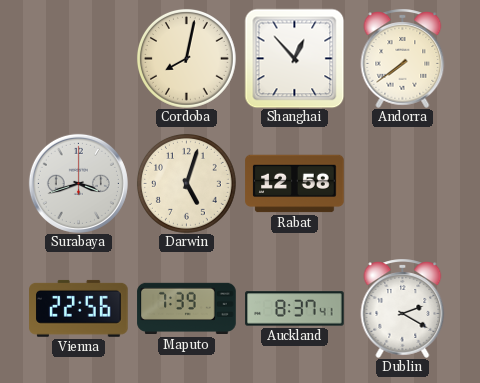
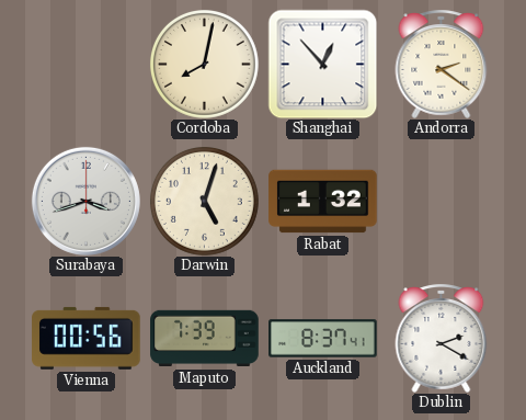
Andorra: 7:39 -> 2:21 (442, 64)
Rabat: 12:58 -> 1:32 (323, 202)
Vienna: 22:56 -> 00:56 (87, 338)
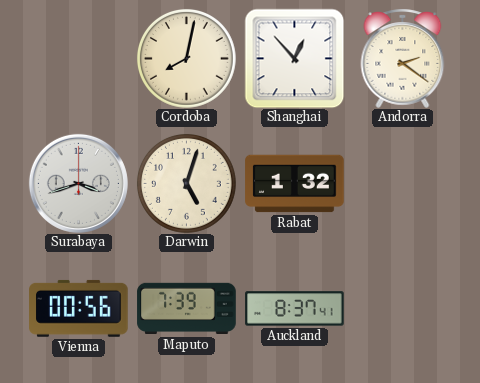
Dublin: 2:20 -> none (442, 338)
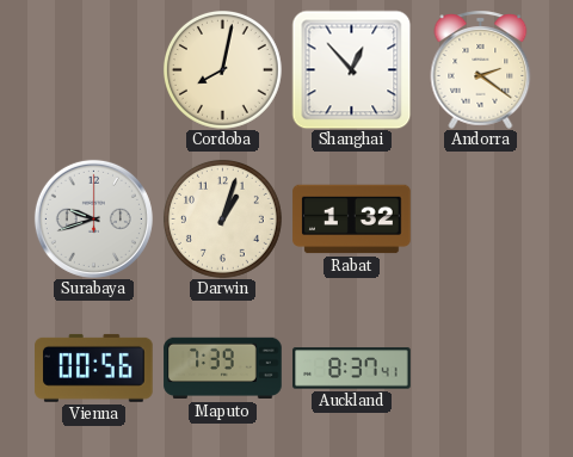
Surabaya: 3:42 -> 9:42 (93, 218)
Darwin: 5:03 -> 1:03 (222, 218)
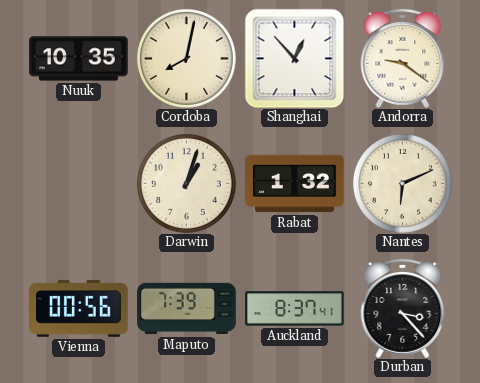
Nuuk: none -> 10:35 (79, 59)
Andorra: 2:21 -> 9:21 (403, 58)
Surabaya: 9:42 -> none (93, 218)
Nantes: none -> 6:11 (402, 183)
Durban: none -> 3:23 (403, 308)
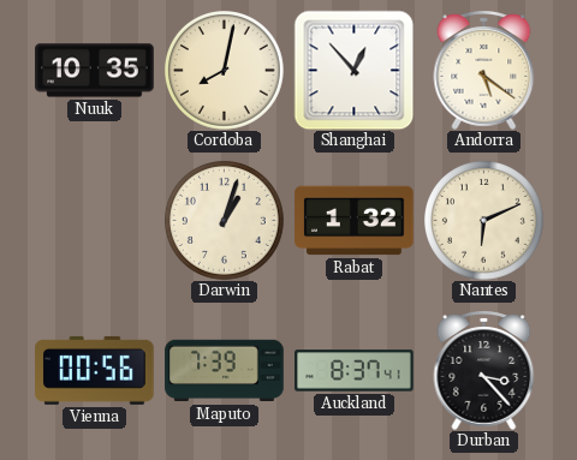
Andorra: 9:21 -> 5:21 (484, 70)
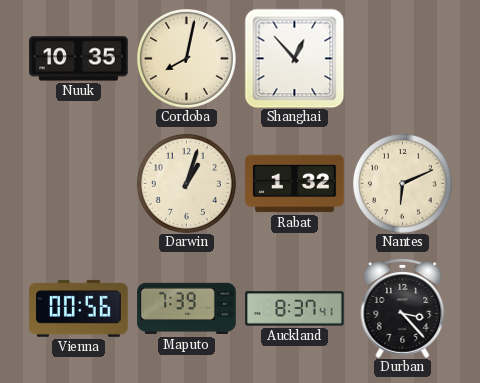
Andorra: 5:21 -> none (484, 70)
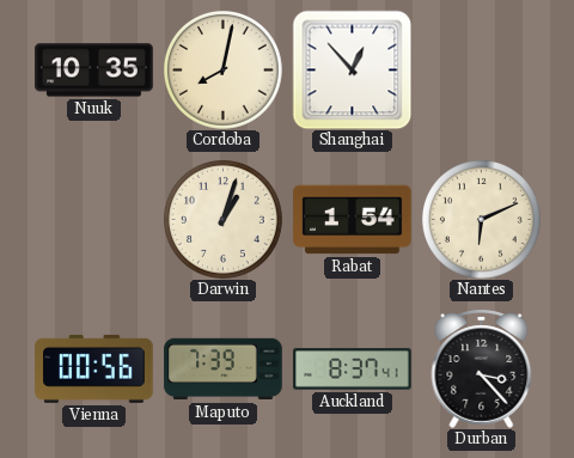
Rabat: 1:32 -> 1:54 (353, 220)
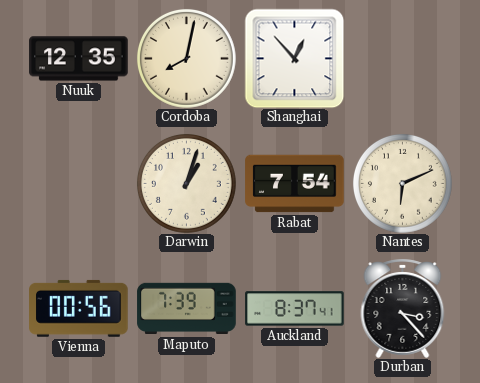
Nuuk: 10:35 -> 12:35 (79, 59)
Rabat: 1:54 -> 7:54 (295, 184)
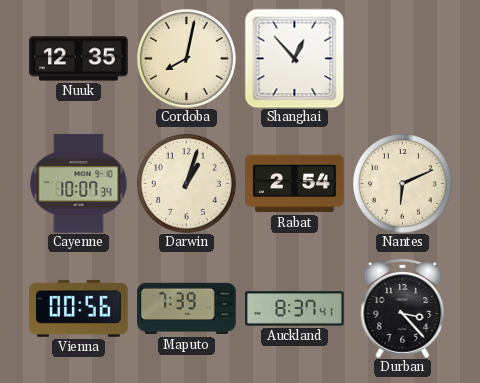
Cayenne: none -> 10:07 (79, 184)
Rabat: 7:54 -> 2:54 (295, 184)
